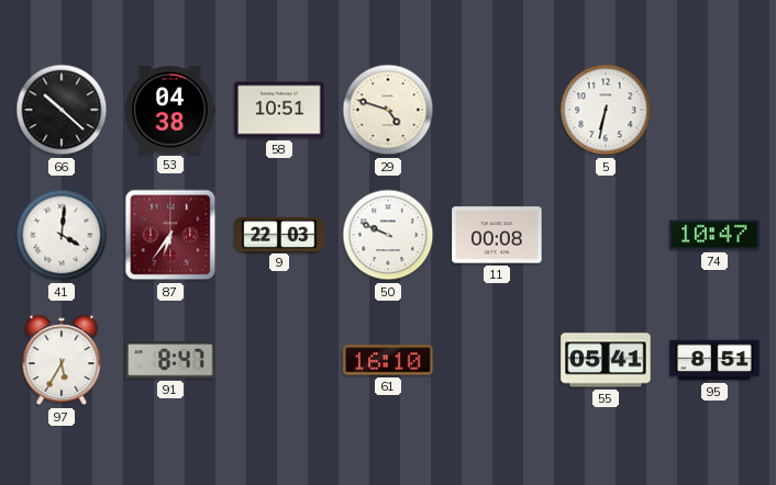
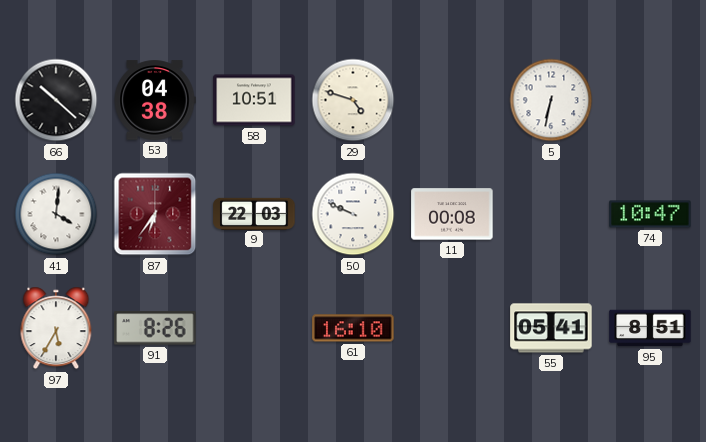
91: 8:47 -> 8:26 (155, 328)
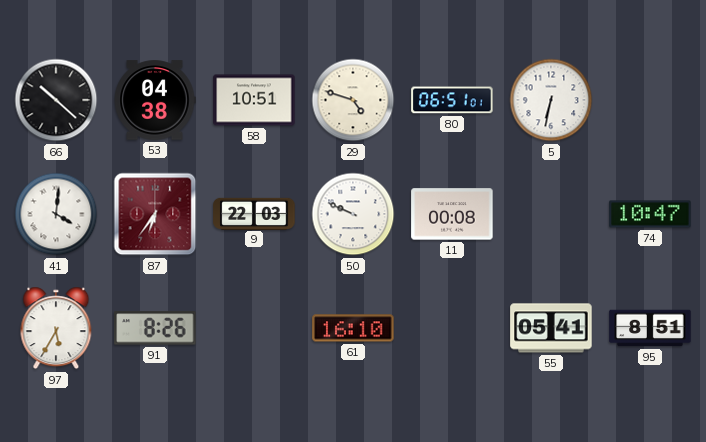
80: none -> 06:51 (452, 100)
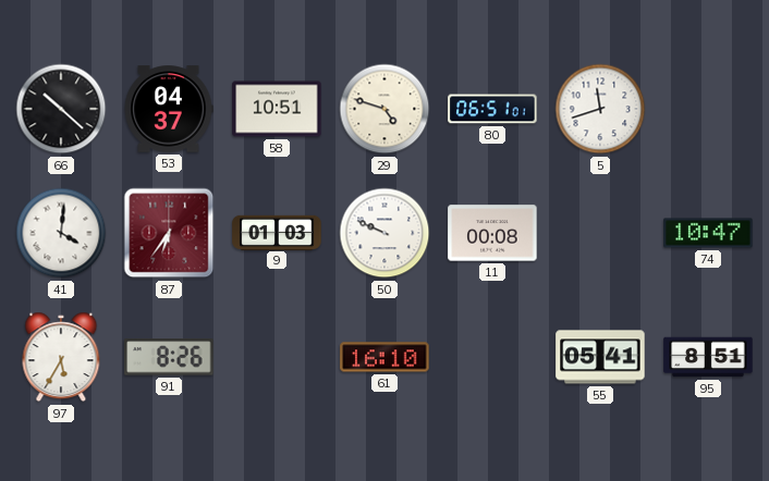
53: 04:38 -> 04:37 (169, 109)
5: 6:32 -> 11:42 (600, 109)
9: 22:03 -> 01:03 (277, 232)
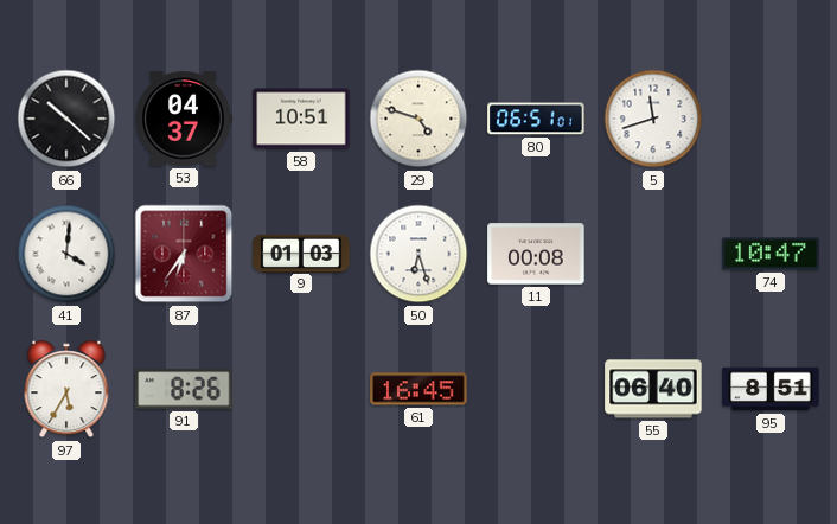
50: 9:49 -> 6:27 (418, 254)
61: 16:10 -> 16:45 (418, 389)
55: 05:41 -> 06:40 (653, 389)
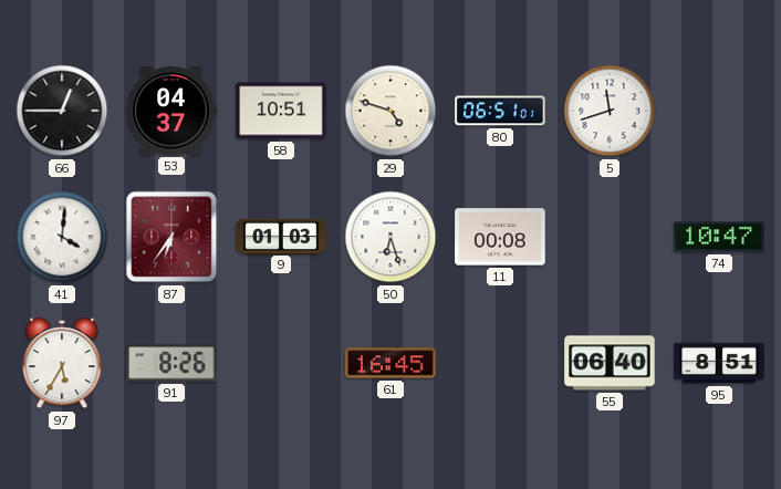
66: 10:22 -> 12:45 (62, 111)
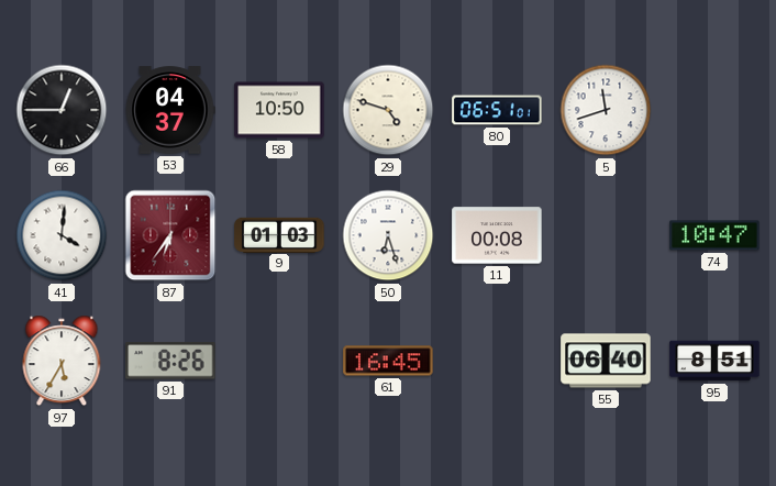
58: 10:51 -> 10:50 (279, 110)
